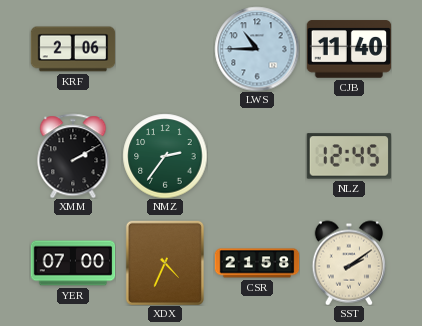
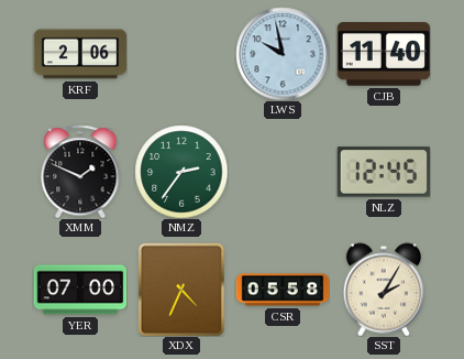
LWS: 10:45 -> 9:58 (283, 54)
XMM: 2:10 -> 1:49 (80, 172)
CSR: 21:58 -> 05:58 (283, 290)
SST: 2:09 -> 2:05 (383, 290)
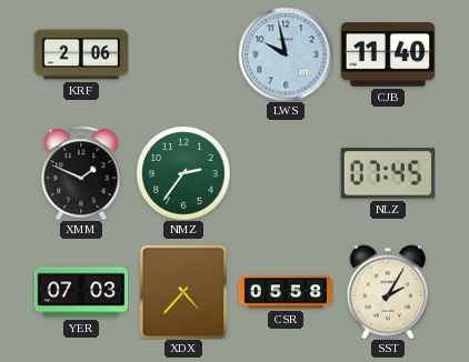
NLZ: 12:45 -> 07:45 (388, 173)
YER: 07:00 -> 07:03 (81, 292)
XDX: 4:34 -> 4:37 (183, 292)
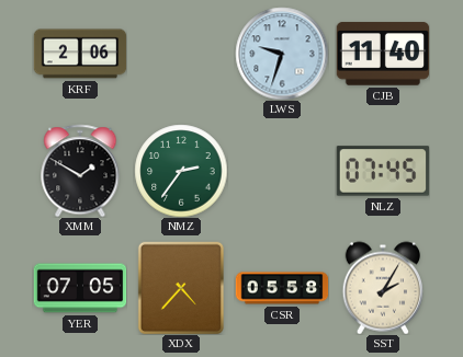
LWS: 9:58 -> 9:33 (282, 54)
XMM: 1:49 -> 1:50 (80, 171)
YER: 07:03 -> 07:05 (80, 288)
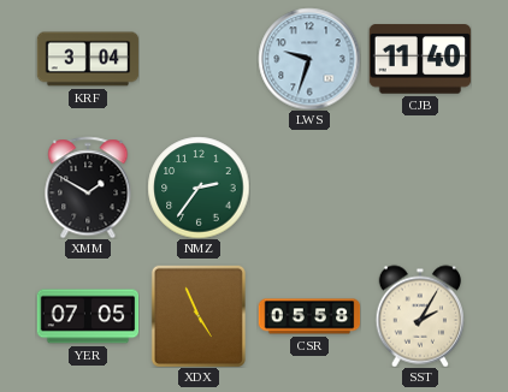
KRF: 2:06 -> 3:04 (88, 59)
NLZ: 07:45 -> none (383, 171)
XDX: 4:37 -> 4:56 (199, 316)
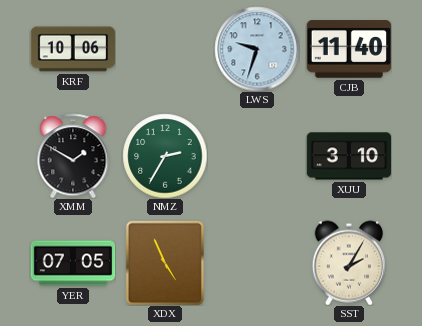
KRF: 3:04 -> 10:06 (73, 49)
NMZ: 2:36 -> 2:35 (165, 156)
XUU: none -> 3:10 (349, 156)
CSR: 05:58 -> none (309, 316)
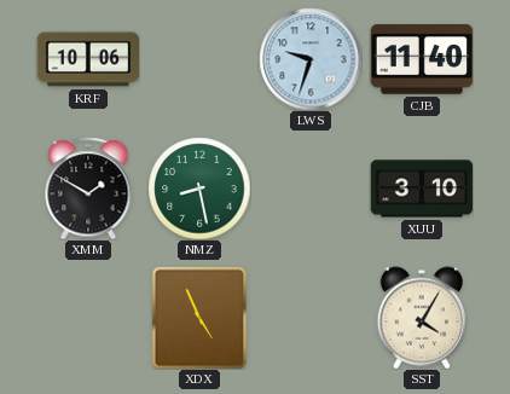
NMZ: 2:35 -> 8:28 (199, 189)
YER: 07:05 -> none (73, 263)
SST: 2:05 -> 4:05 (421, 318)
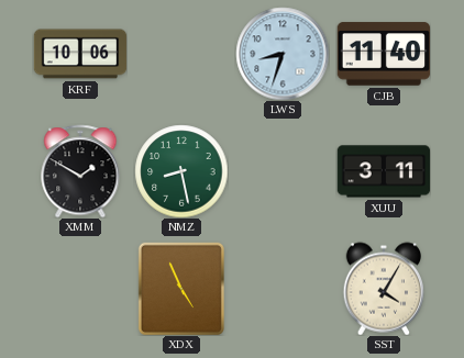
LWS: 9:33 -> 8:33 (283, 54)
XUU: 3:10 -> 3:11 (384, 171)
